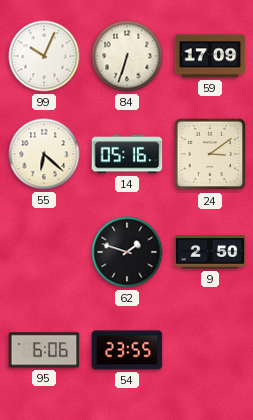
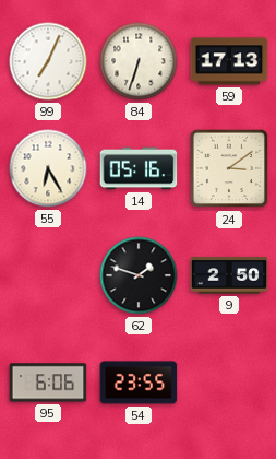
99: 10:04 -> 7:04 (48, 61)
59: 17:09 -> 17:13 (229, 61)
55: 6:22 -> 6:25 (48, 168)
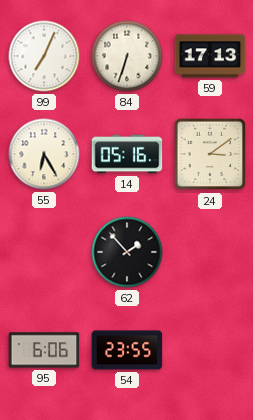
62: 1:48 -> 1:53 (127, 252)
9: 2:50 -> none (229, 275)
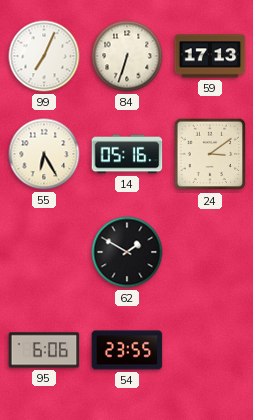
62: 1:53 -> 1:50 (127, 252)
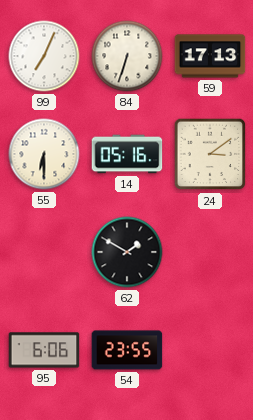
55: 6:25 -> 6:30 (44, 154)
